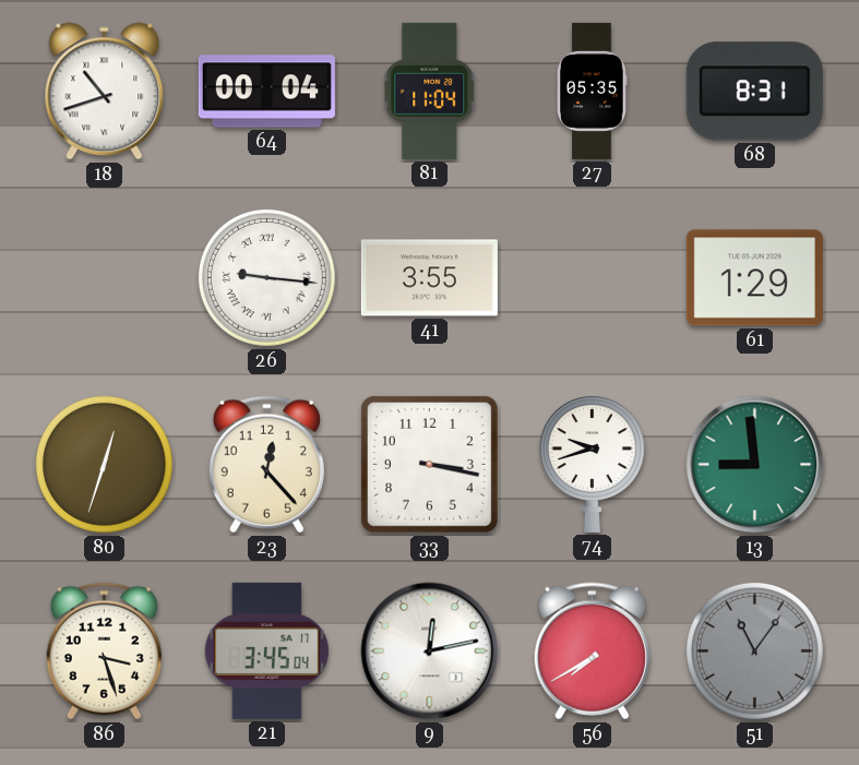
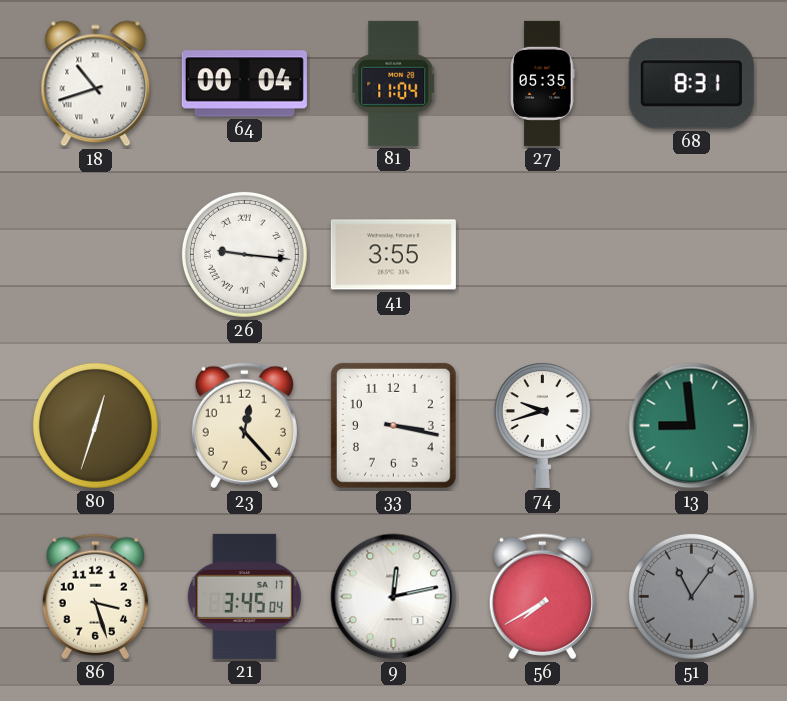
61: 1:29 -> none (754, 278)
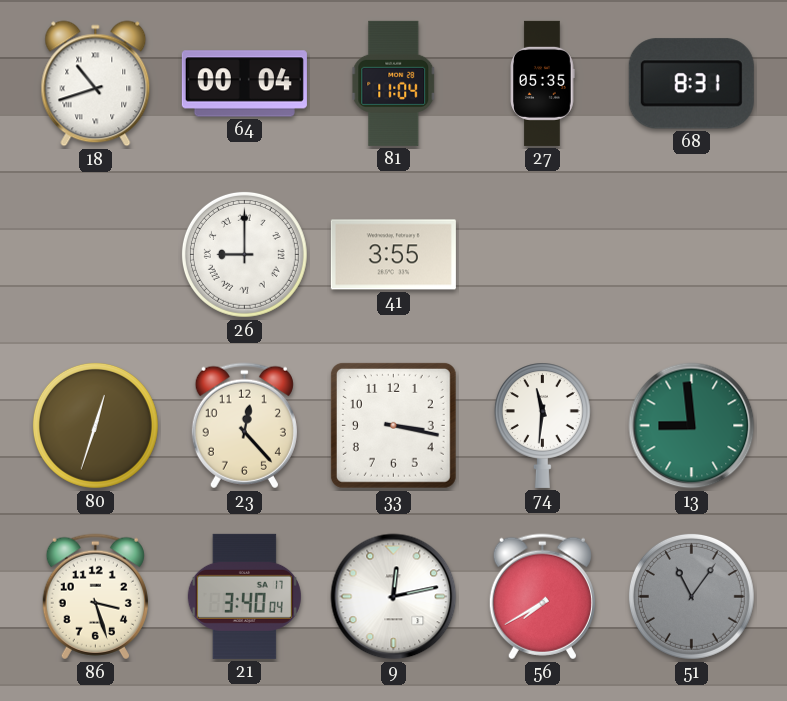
26: 9:16 -> 9:00 (244, 254)
74: 9:42 -> 11:31 (542, 425)
21: 3:45 -> 3:40 (244, 596)
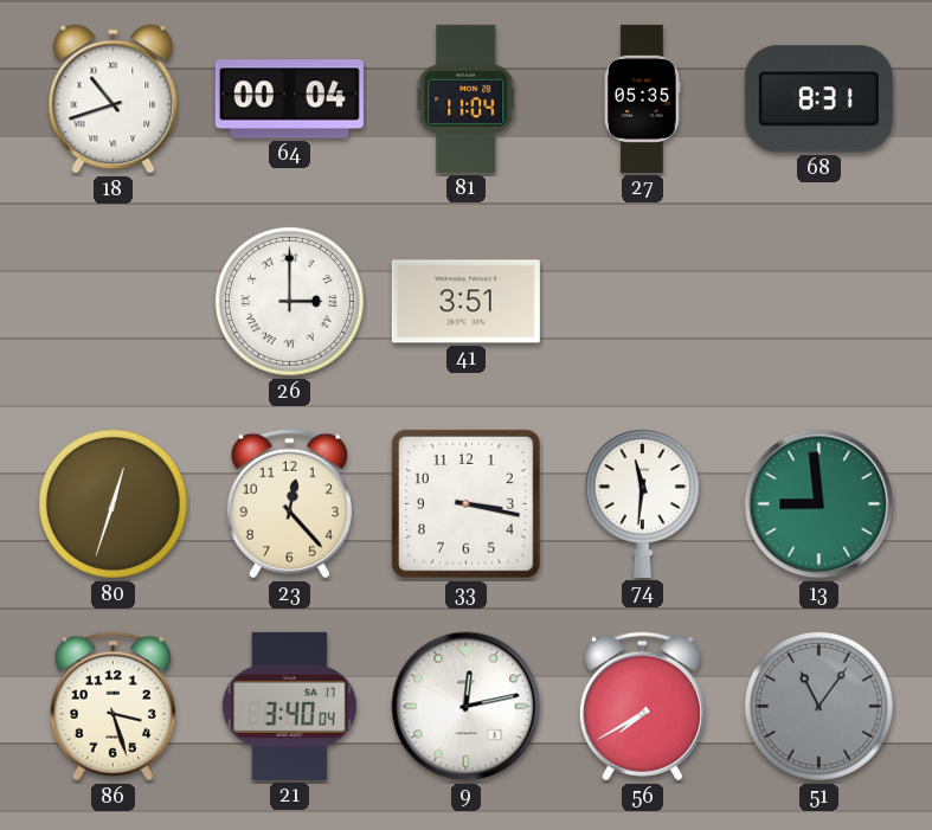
26: 9:00 -> 3:00 (289, 301)
41: 3:55 -> 3:51 (465, 302)
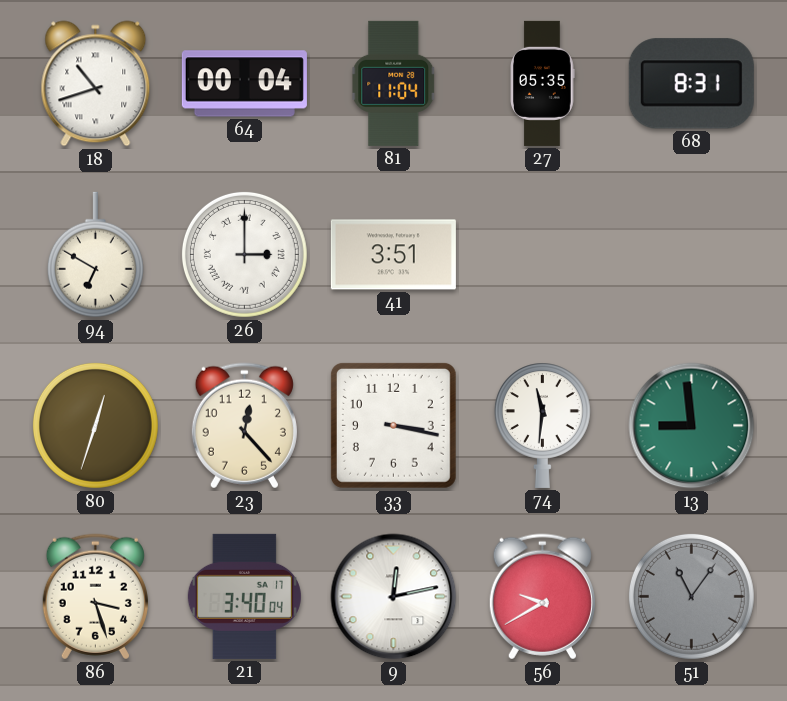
94: none -> 6:50 (95, 255)
56: 7:40 -> 9:40 (542, 597)
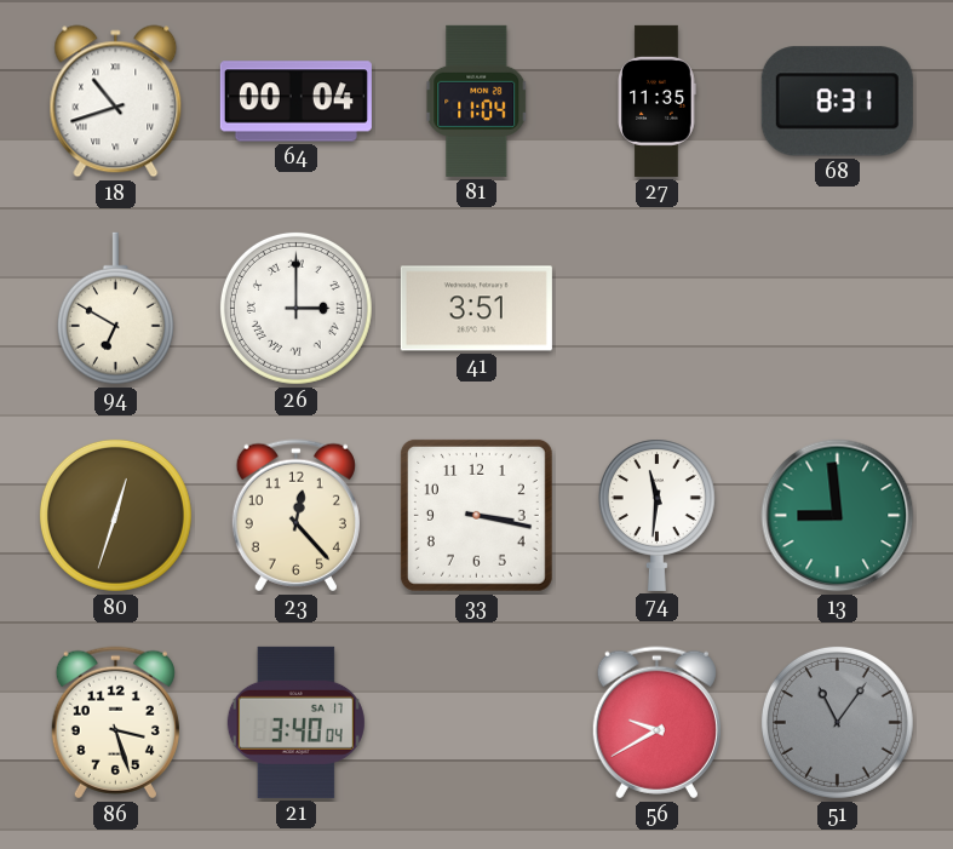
27: 05:35 -> 11:35 (658, 101)
9: 12:13 -> none (394, 597)
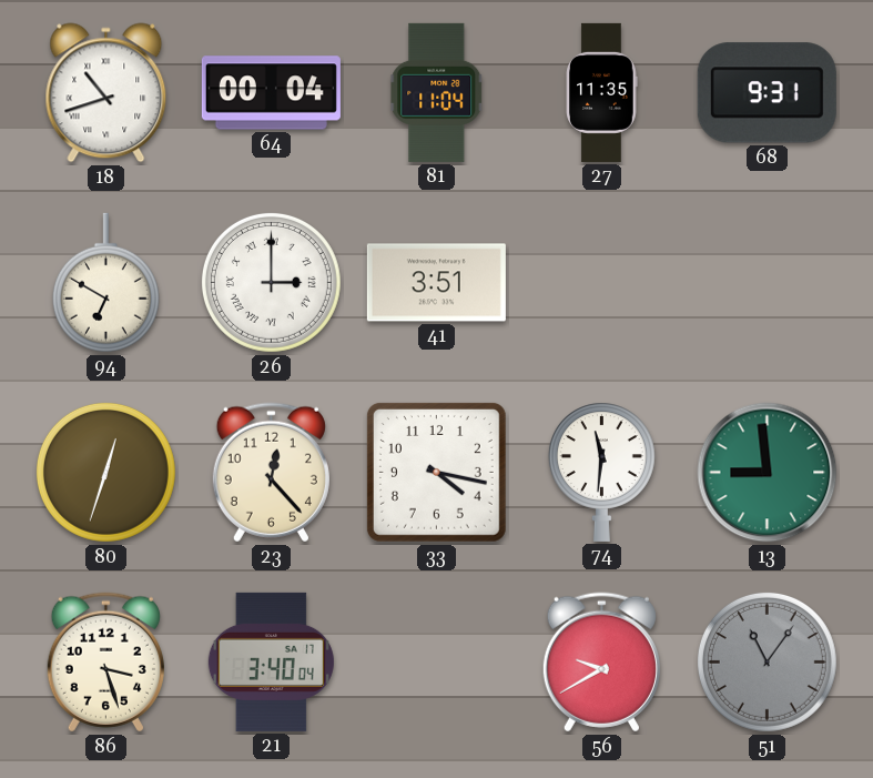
68: 8:31 -> 9:31 (767, 93)
33: 3:17 -> 4:17 (436, 472)
